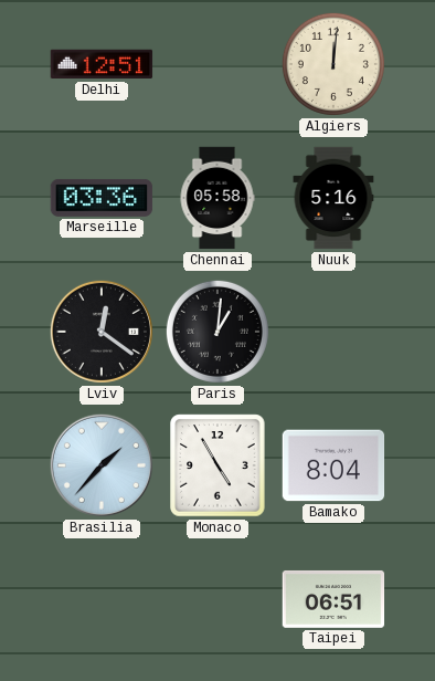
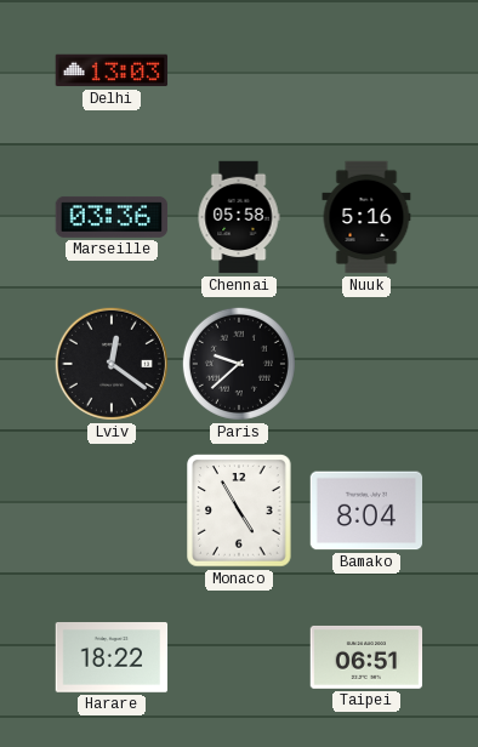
Delhi: 12:51 -> 13:03 (112, 70)
Algiers: 12:01 -> none (333, 64)
Paris: 1:01 -> 9:38 (239, 364)
Brasilia: 1:37 -> none (102, 465)
Harare: none -> 18:22 (112, 658)
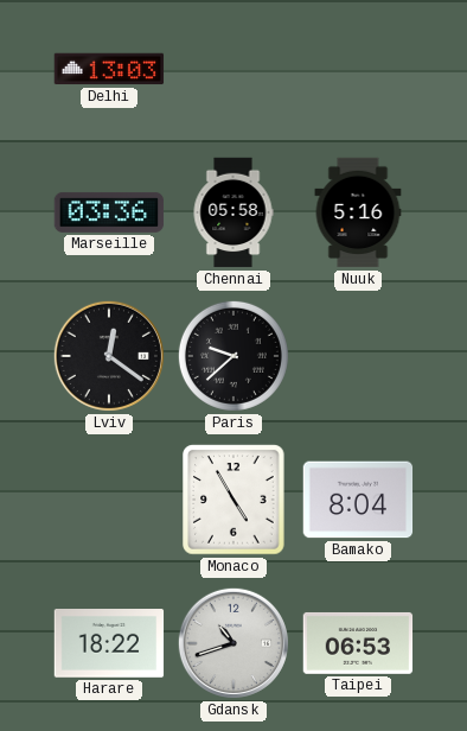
Gdansk: none -> 10:42 (233, 643)
Taipei: 06:51 -> 06:53 (358, 643)
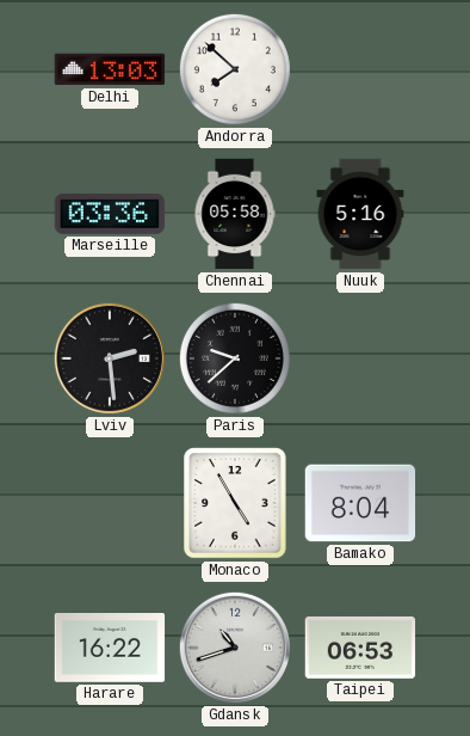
Andorra: none -> 7:52 (235, 69)
Lviv: 12:21 -> 2:29 (110, 358)
Harare: 18:22 -> 16:22 (110, 649)
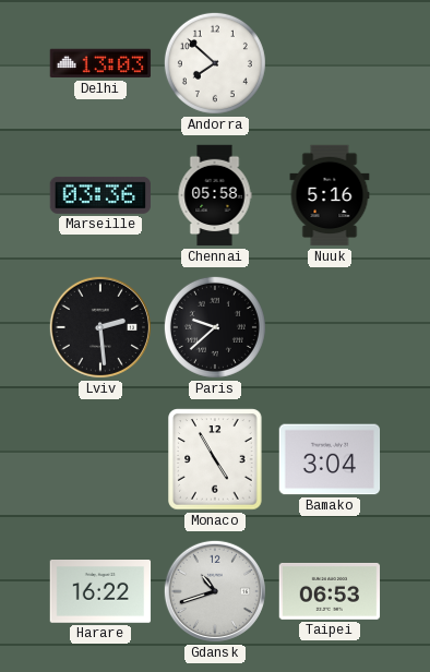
Bamako: 8:04 -> 3:04 (330, 459)
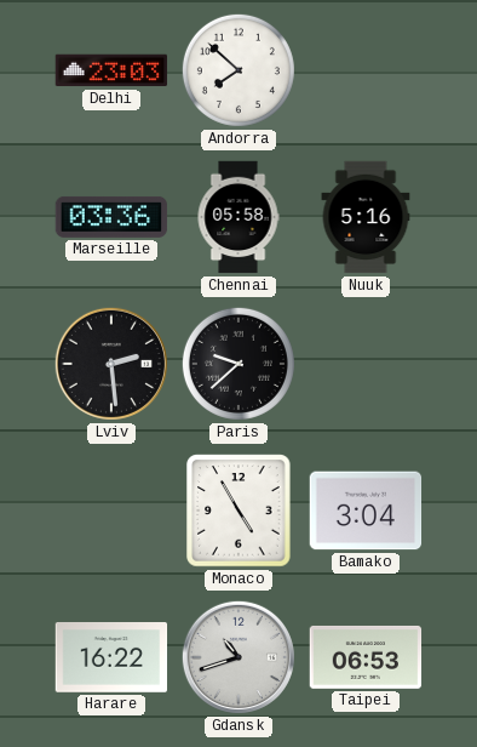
Delhi: 13:03 -> 23:03 (111, 70)
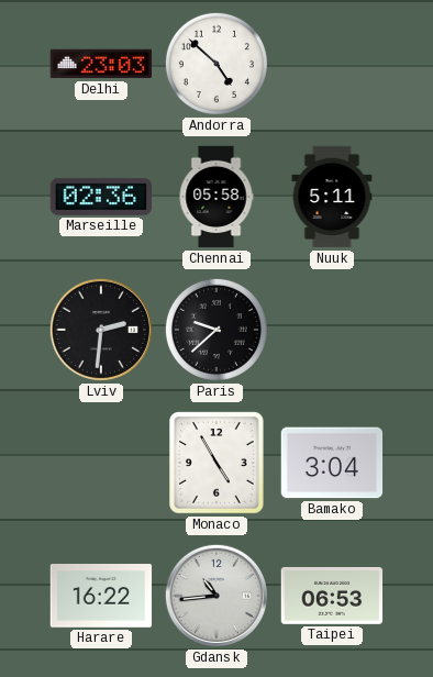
Andorra: 7:52 -> 4:52 (216, 64)
Marseille: 03:36 -> 02:36 (101, 197)
Nuuk: 5:16 -> 5:11 (332, 197)
Lviv: 2:29 -> 2:31 (101, 330)
Gdansk: 10:42 -> 10:44 (216, 596)
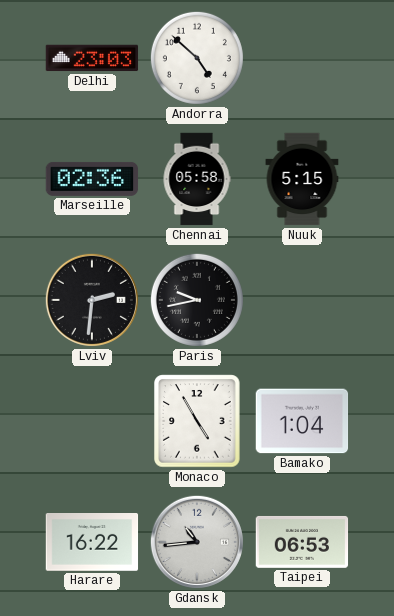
Nuuk: 5:11 -> 5:15 (302, 179)
Paris: 9:38 -> 9:43 (197, 300)
Bamako: 3:04 -> 1:04 (302, 421)
